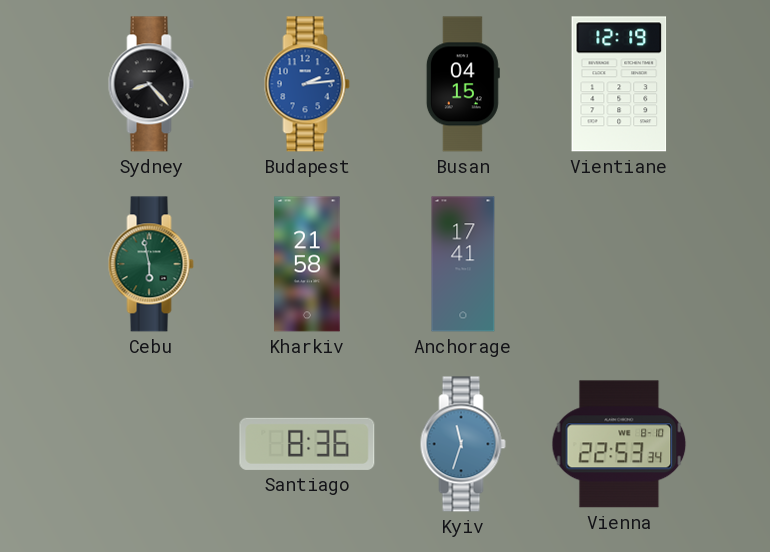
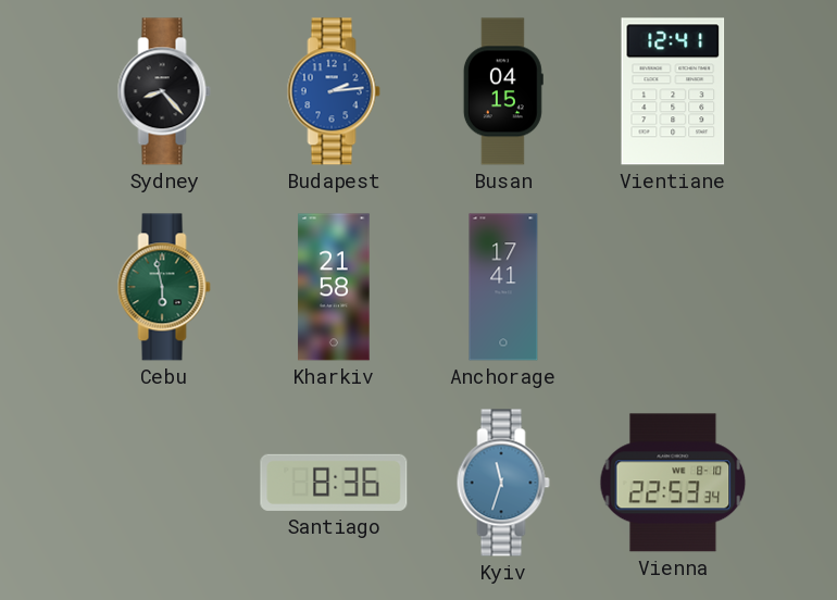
Vientiane: 12:19 -> 12:41 (673, 91)
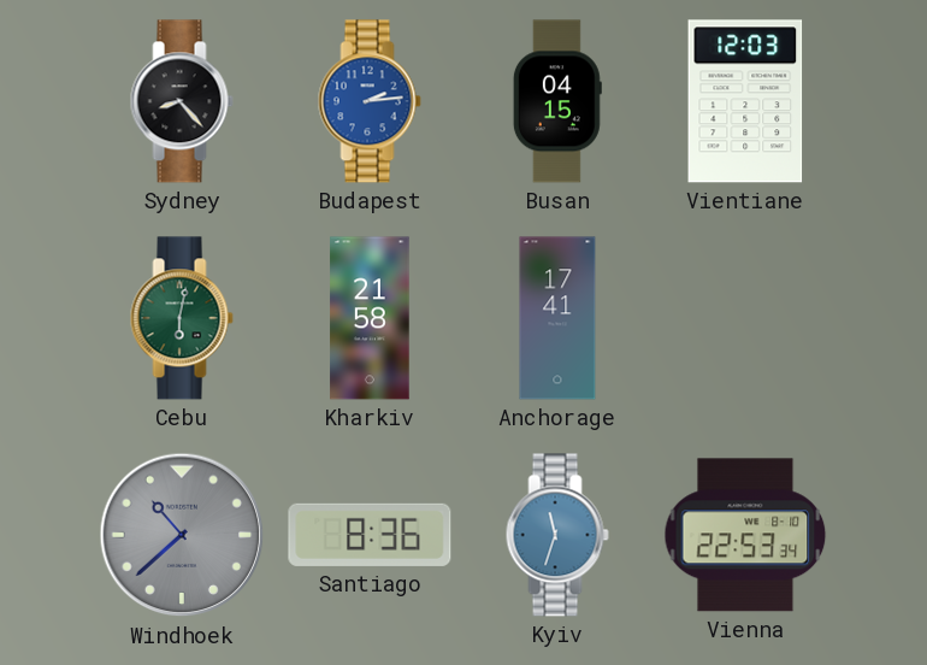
Vientiane: 12:41 -> 12:03 (745, 101)
Cebu: 5:58 -> 6:02 (182, 318)
Windhoek: none -> 10:38 (182, 535)
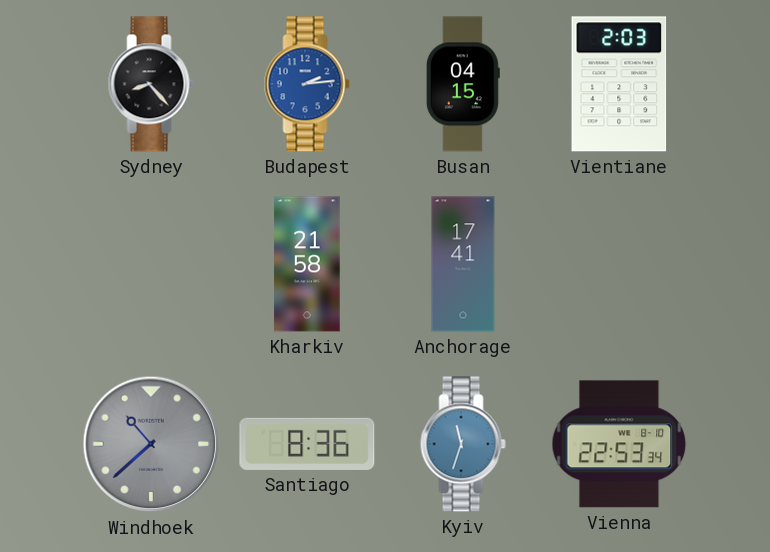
Vientiane: 12:03 -> 2:03 (619, 84)
Cebu: 6:02 -> none (182, 318)
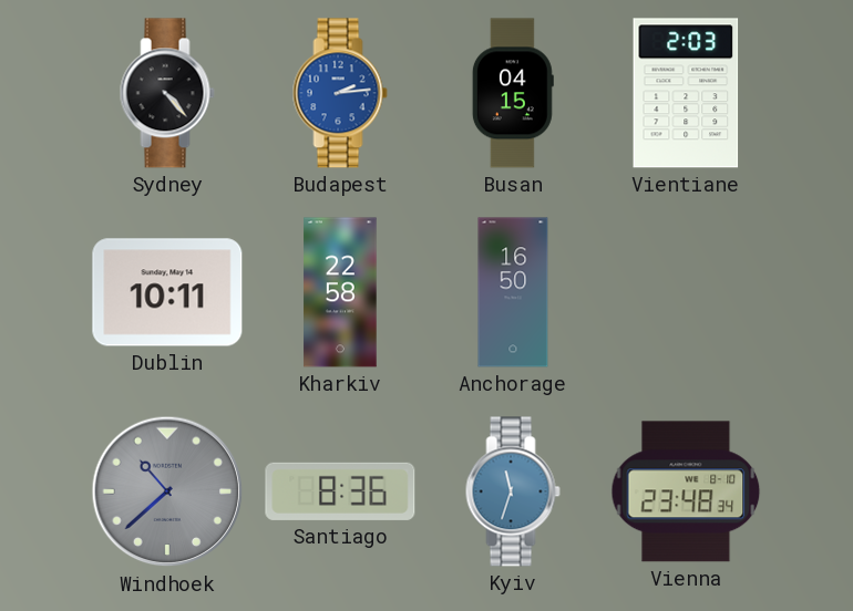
Sydney: 8:23 -> 4:23 (167, 93)
Dublin: none -> 10:11 (167, 292)
Kharkiv: 21:58 -> 22:58 (340, 292)
Anchorage: 17:41 -> 16:50 (513, 292)
Vienna: 22:53 -> 23:48 (686, 491)
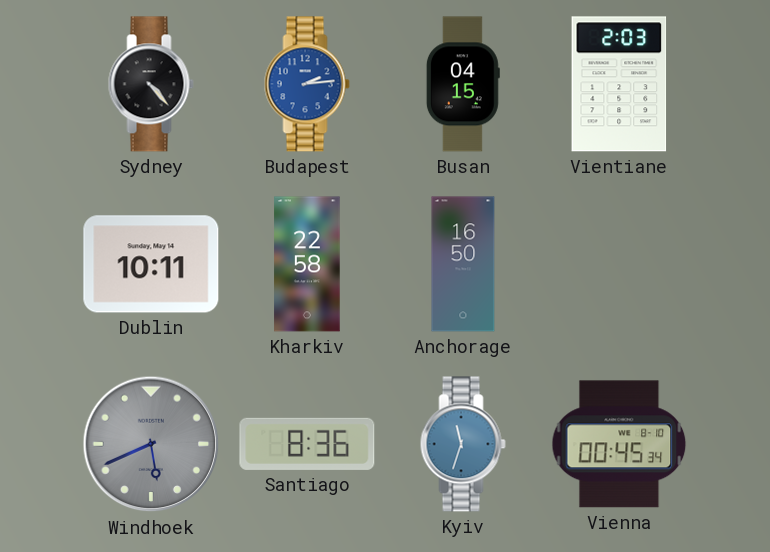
Windhoek: 10:38 -> 5:41 (151, 444)
Vienna: 23:48 -> 00:45 (619, 444)
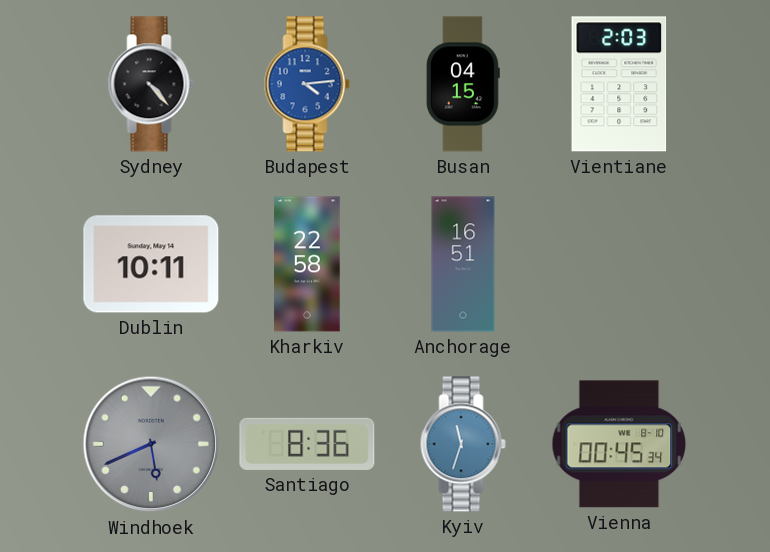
Budapest: 2:14 -> 4:14 (307, 84)
Anchorage: 16:50 -> 16:51 (463, 264)
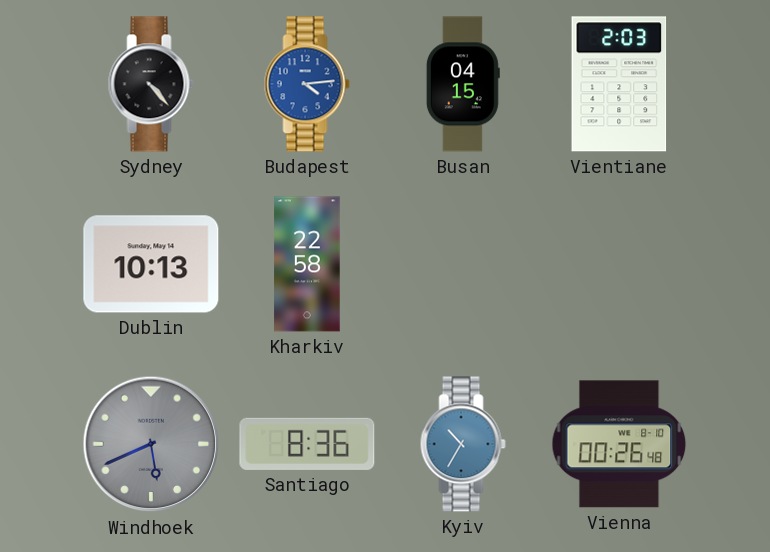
Dublin: 10:11 -> 10:13 (151, 264)
Anchorage: 16:51 -> none (463, 264)
Kyiv: 11:33 -> 10:35 (463, 444)
Vienna: 00:45 -> 00:26 (619, 444)
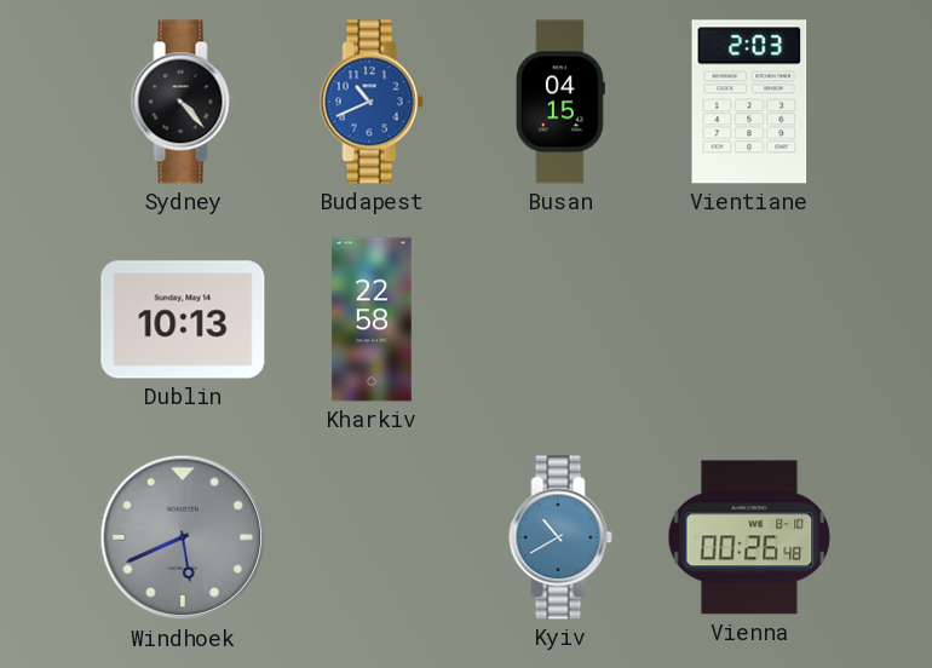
Budapest: 4:14 -> 10:41 (372, 102)
Santiago: 8:36 -> none (307, 444)
Kyiv: 10:35 -> 10:40 (560, 537)
